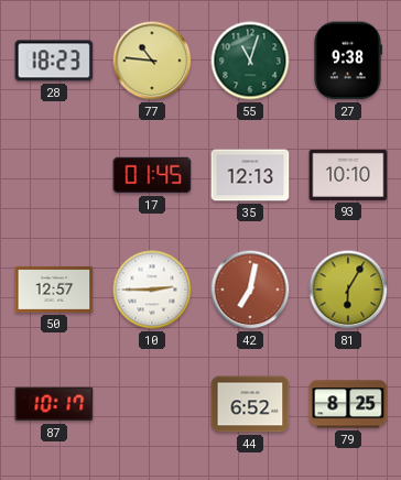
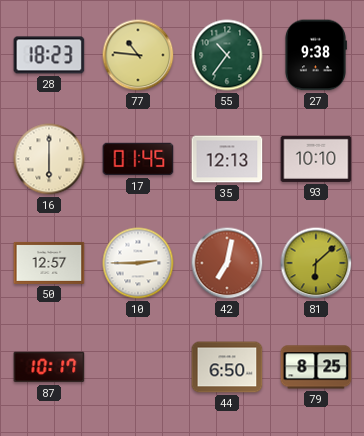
55: 11:03 -> 10:36 (227, 55)
16: none -> 6:00 (49, 159)
81: 6:05 -> 6:08 (316, 263)
44: 6:52 -> 6:50 (227, 367)
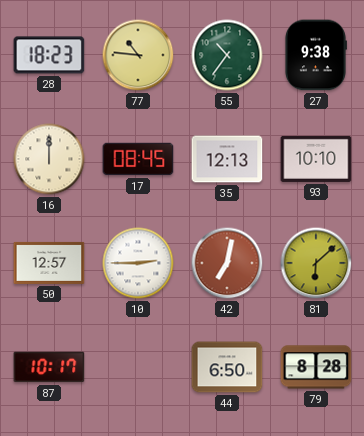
16: 6:00 -> 12:00 (49, 159)
17: 01:45 -> 08:45 (138, 159)
79: 8:25 -> 8:28 (316, 367)
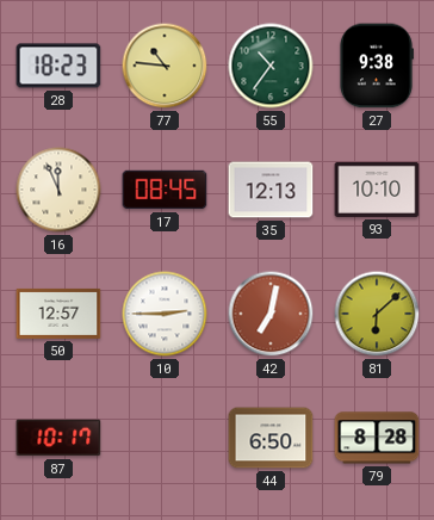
16: 12:00 -> 11:56 (58, 190)
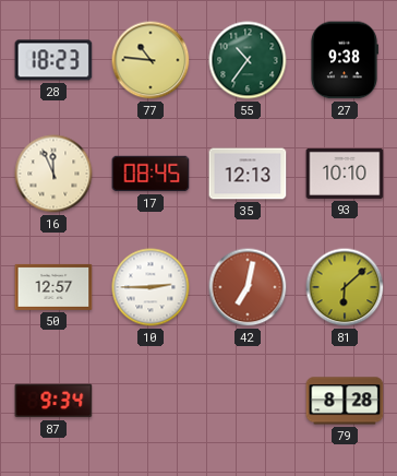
87: 10:17 -> 9:34 (53, 401)
44: 6:50 -> none (271, 438)
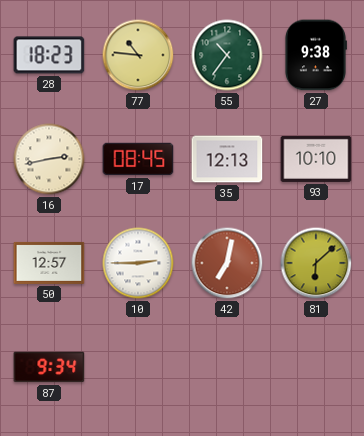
16: 11:56 -> 2:43 (49, 159)
79: 8:28 -> none (345, 401)
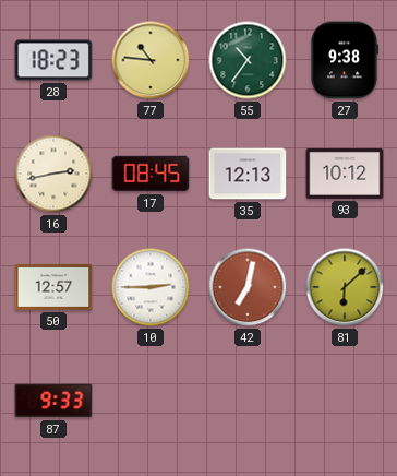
93: 10:10 -> 10:12 (345, 174)
87: 9:34 -> 9:33 (53, 401)
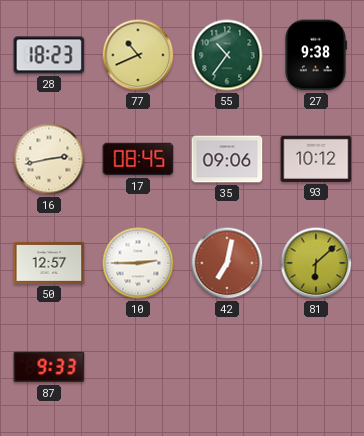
77: 10:46 -> 10:41 (138, 55)
35: 12:13 -> 09:06 (227, 159)
